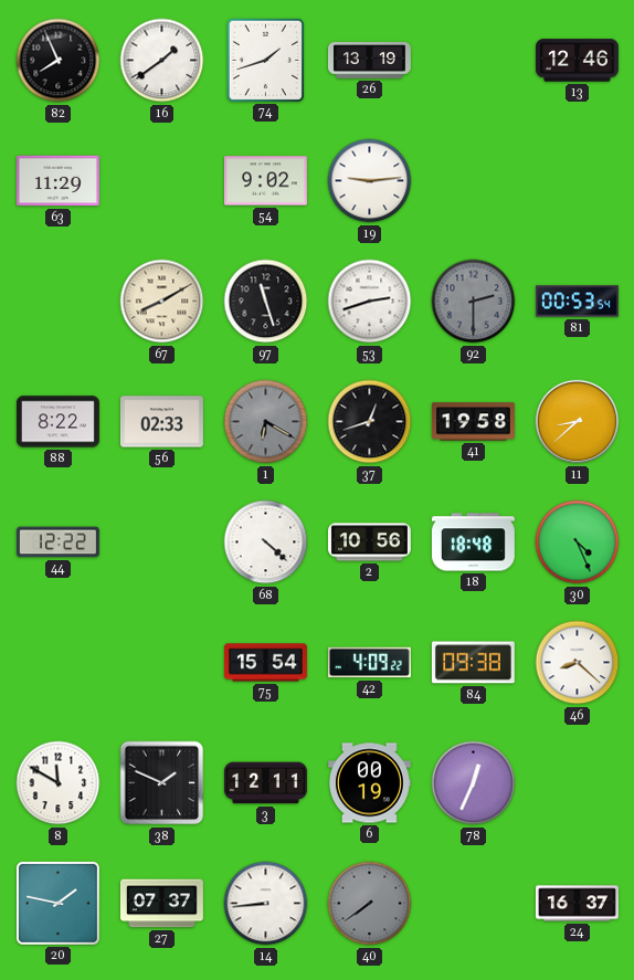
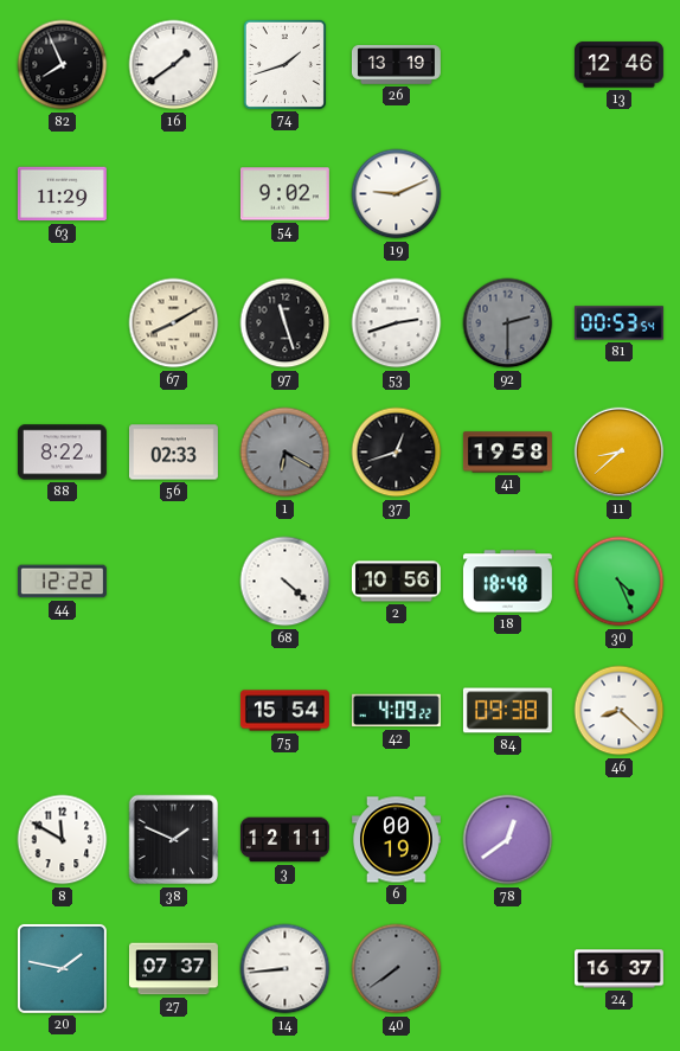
19: 9:14 -> 9:11 (397, 194)
78: 12:34 -> 12:39 (508, 840)
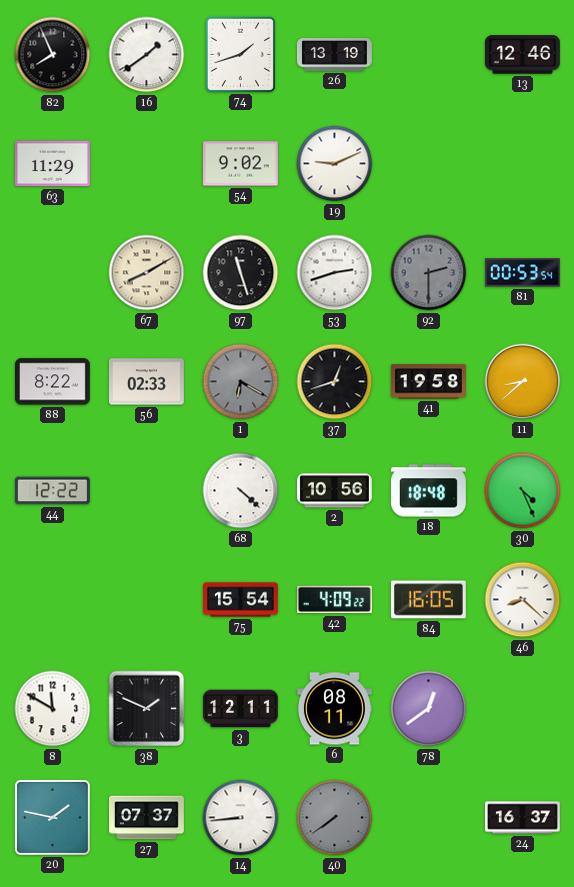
84: 09:38 -> 16:05 (428, 600)
6: 00:19 -> 08:11 (334, 709)
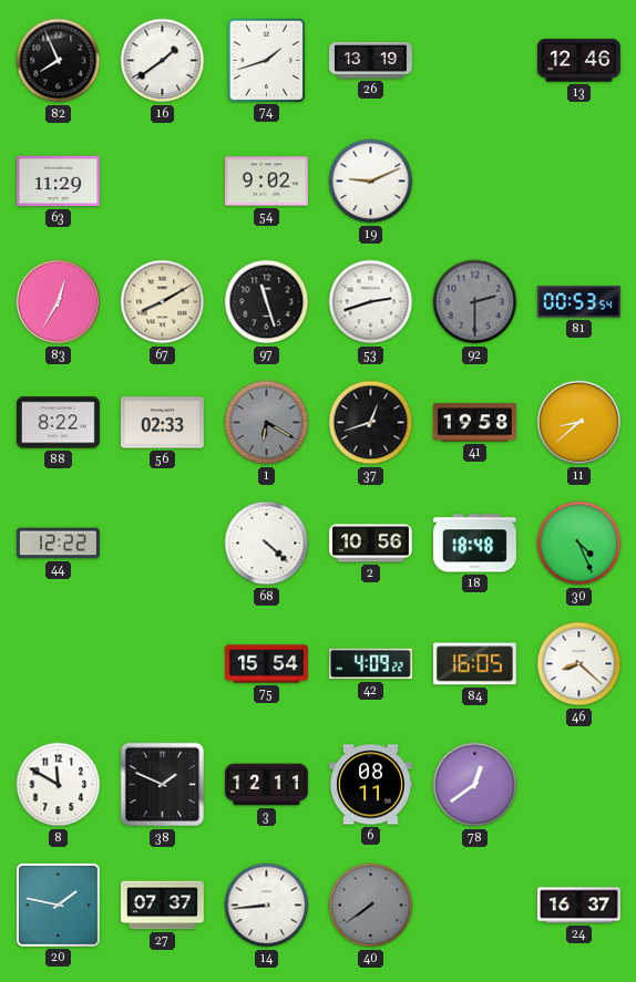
83: none -> 12:35 (59, 302)
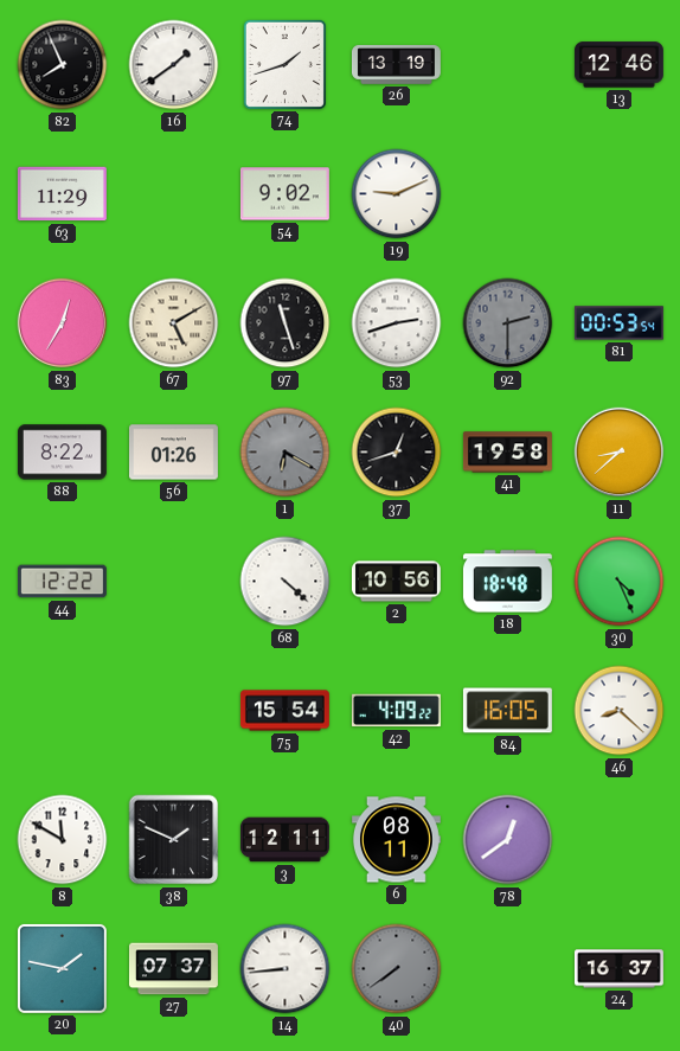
67: 8:10 -> 5:10 (174, 323)
56: 02:33 -> 01:26 (173, 453)
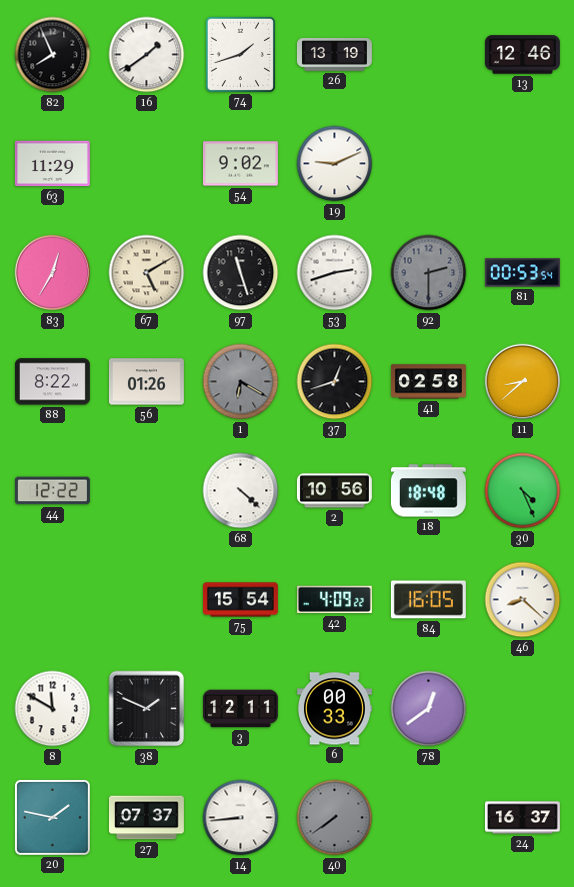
41: 19:58 -> 02:58 (428, 382)
6: 08:11 -> 00:33 (334, 709)
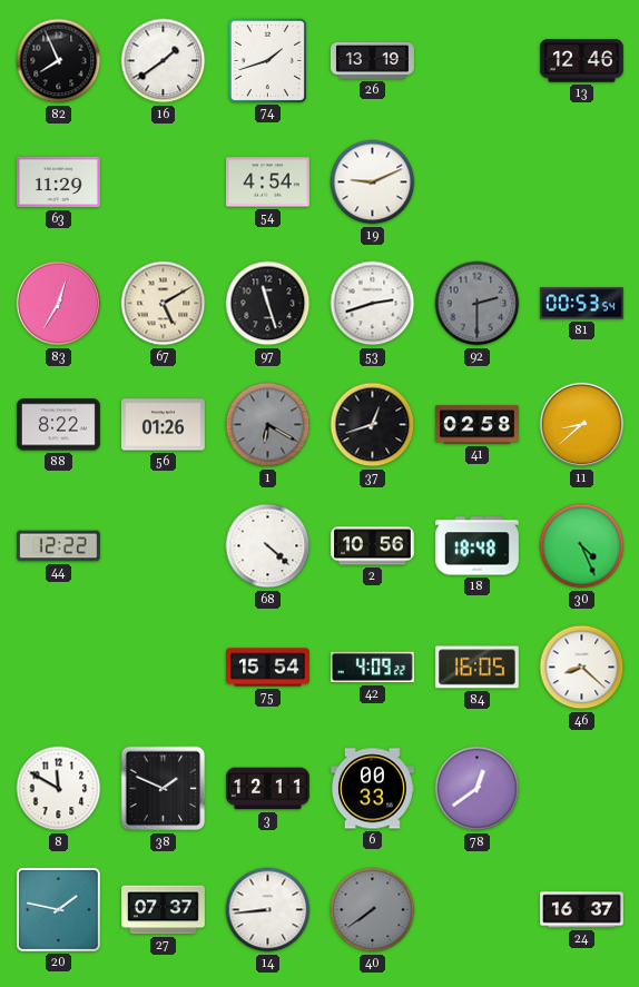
54: 9:02 -> 4:54 (267, 182)
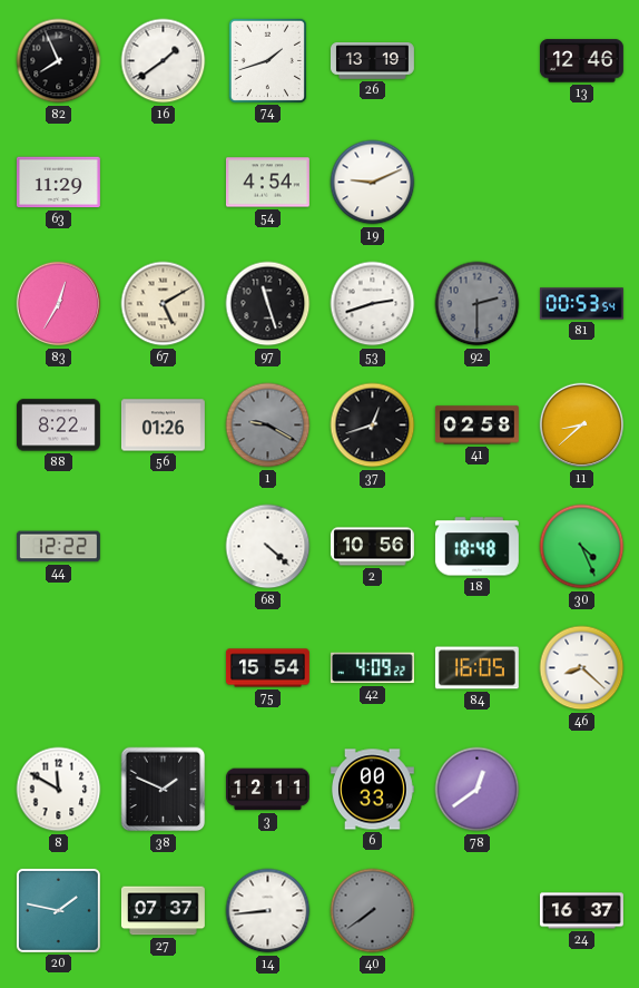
1: 6:20 -> 9:20 (268, 425)
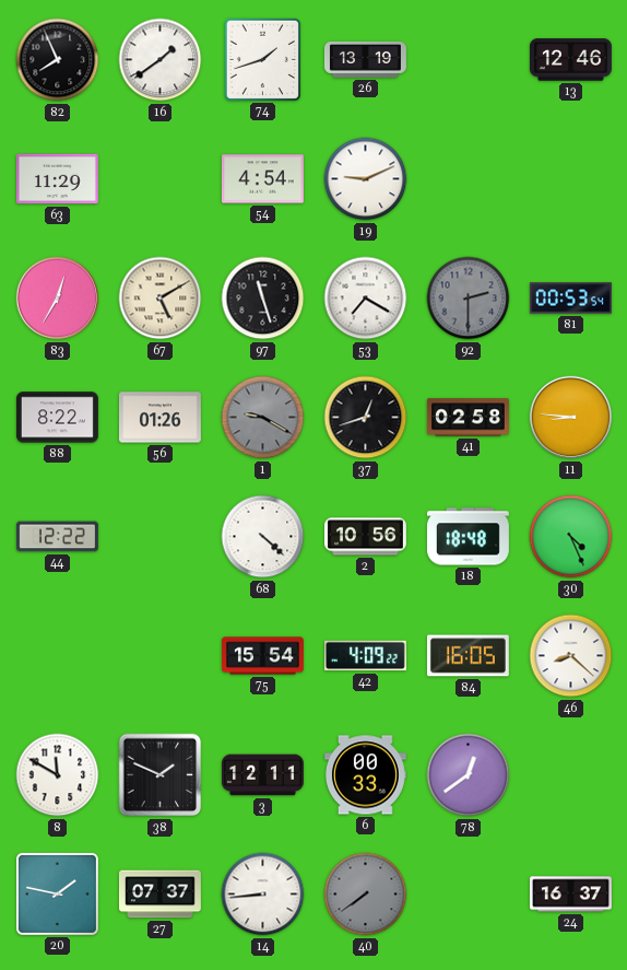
53: 2:42 -> 7:20 (366, 299)
11: 8:38 -> 8:46 (571, 418)
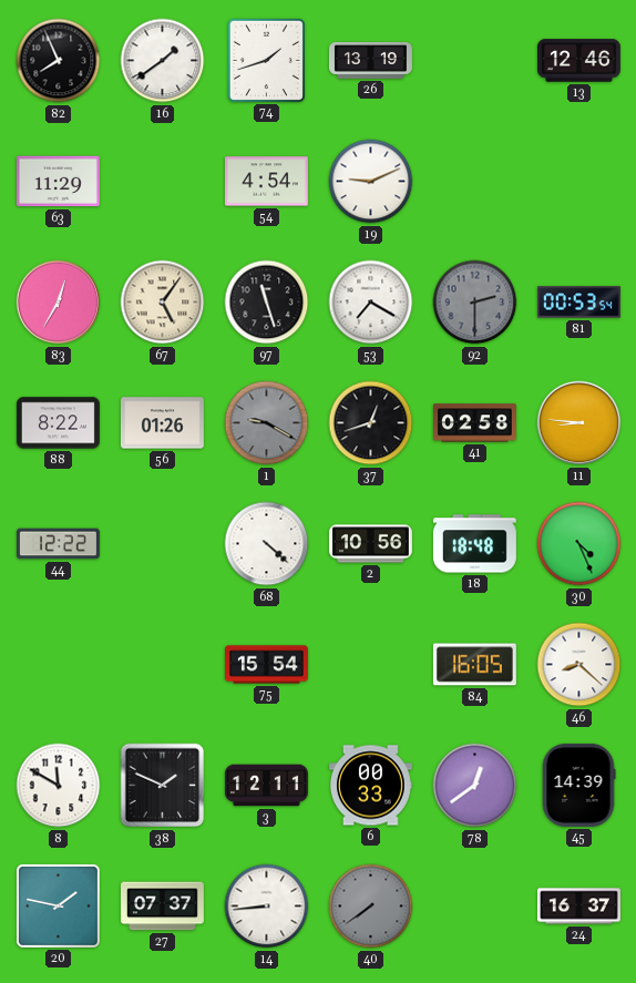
67: 5:10 -> 5:06 (163, 303)
42: 4:09 -> none (365, 656)
45: none -> 14:39 (578, 785)
